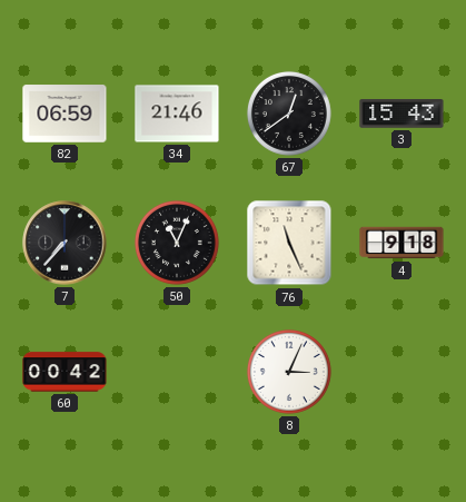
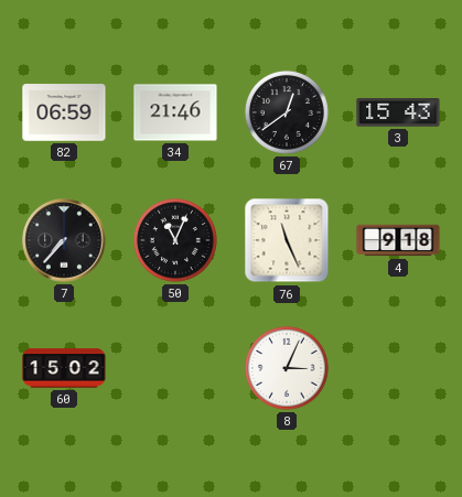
60: 00:42 -> 15:02 (64, 368)
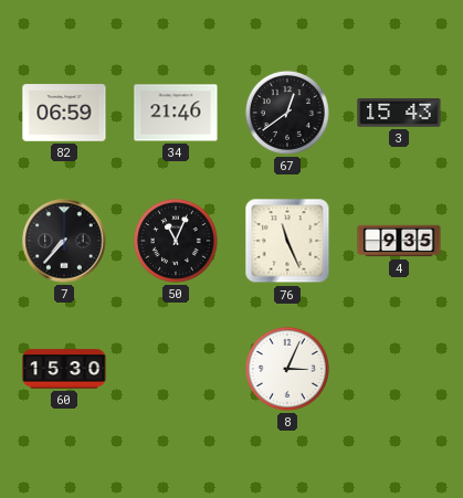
4: 9:18 -> 9:35 (399, 241)
60: 15:02 -> 15:30 (64, 369)
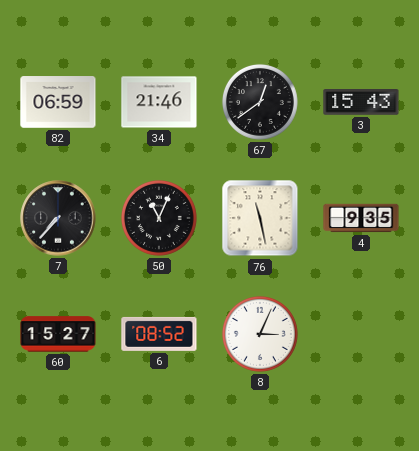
76: 11:26 -> 11:28 (260, 218)
60: 15:30 -> 15:27 (58, 334)
6: none -> 08:52 (159, 334)
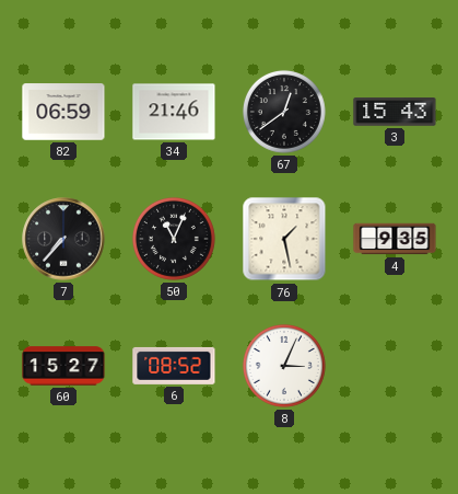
76: 11:28 -> 1:28 (284, 239)
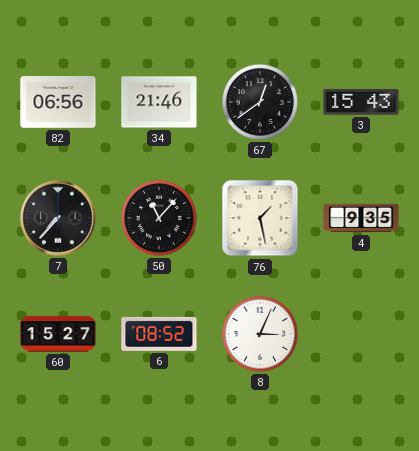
82: 06:59 -> 06:56 (58, 102)
50: 11:04 -> 11:07 (159, 218)
